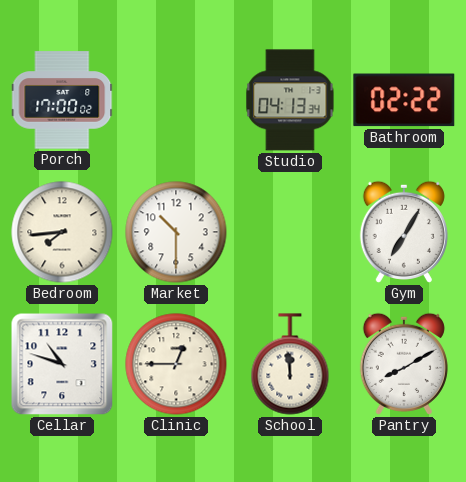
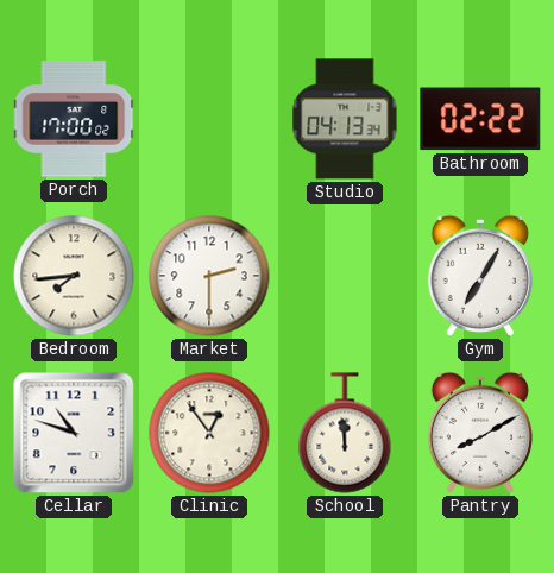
Market: 10:30 -> 2:30 (209, 276)
Clinic: 12:45 -> 12:54 (209, 433)
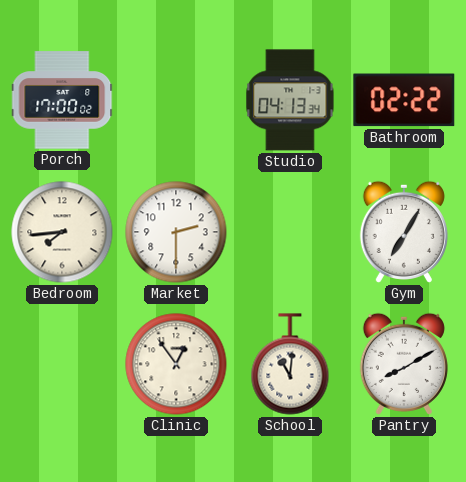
Cellar: 10:48 -> none (74, 433)
School: 11:59 -> 11:01 (290, 364)
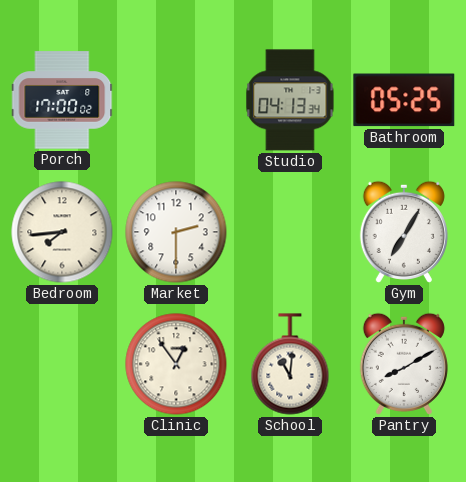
Bathroom: 02:22 -> 05:25 (404, 100)
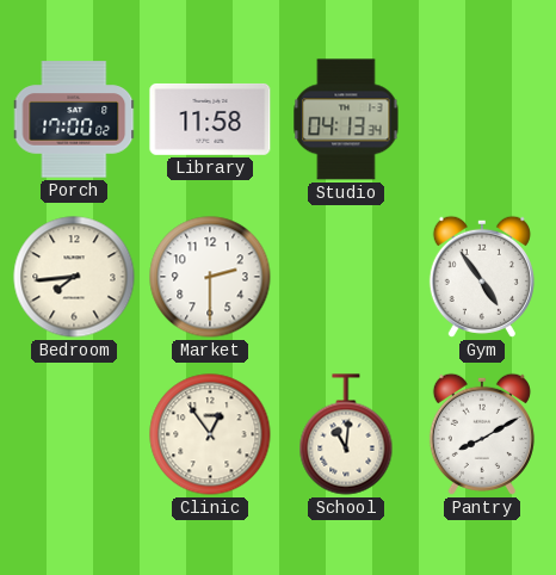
Library: none -> 11:58 (210, 119)
Bathroom: 05:25 -> none (404, 100)
Gym: 7:05 -> 4:54 (482, 277)
